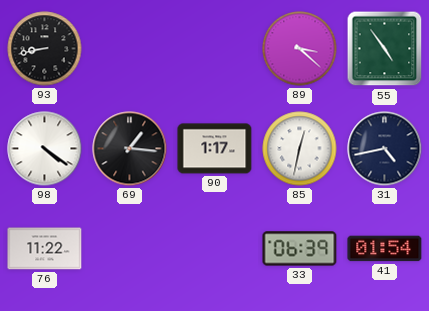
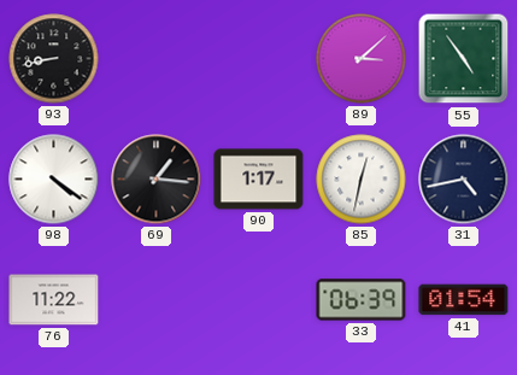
89: 3:22 -> 3:08 (362, 59)
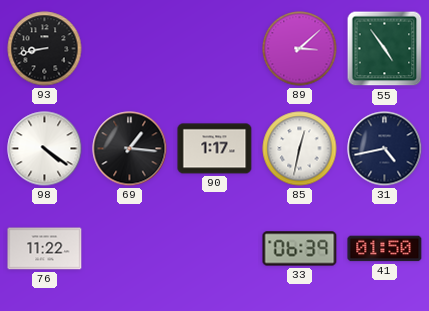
41: 01:54 -> 01:50 (385, 249)
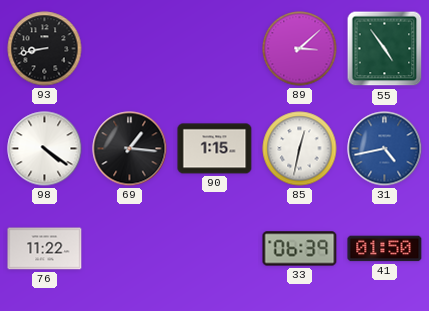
90: 1:17 -> 1:15 (215, 149)
31 dial: navy -> blue (385, 149)
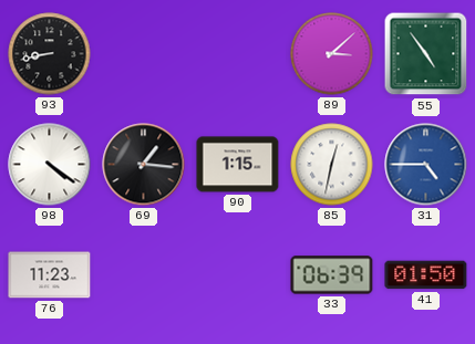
31: 4:43 -> 4:45 (426, 165)
76: 11:22 -> 11:23 (50, 275)
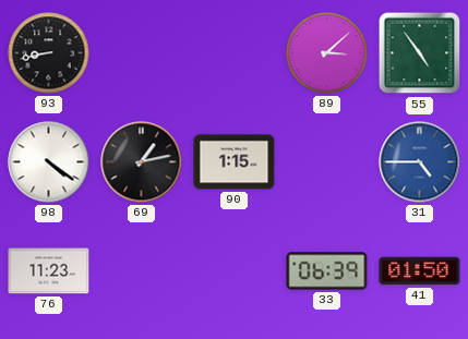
69: 1:16 -> 1:13 (142, 162)
85: 12:32 -> none (332, 165)
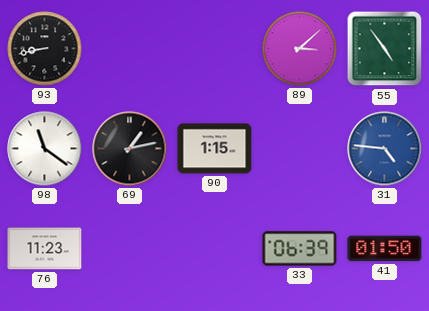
98: 4:21 -> 11:21 (45, 149)
31: 4:45 -> 4:46 (385, 149)
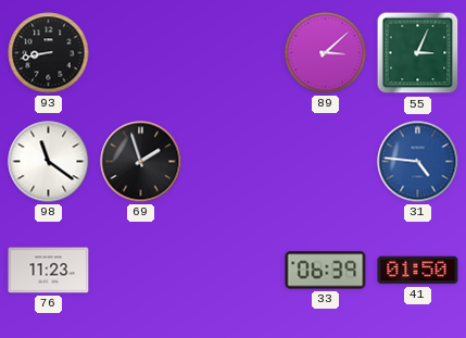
55: 4:54 -> 3:04 (418, 53)
69: 1:13 -> 1:57 (141, 162)
90: 1:15 -> none (215, 149)
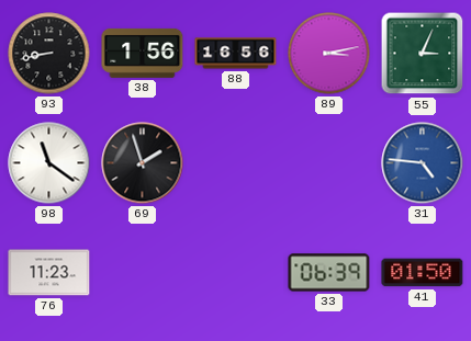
38: none -> 1:56 (143, 53)
88: none -> 16:56 (236, 54)
89: 3:08 -> 3:13 (329, 54)
